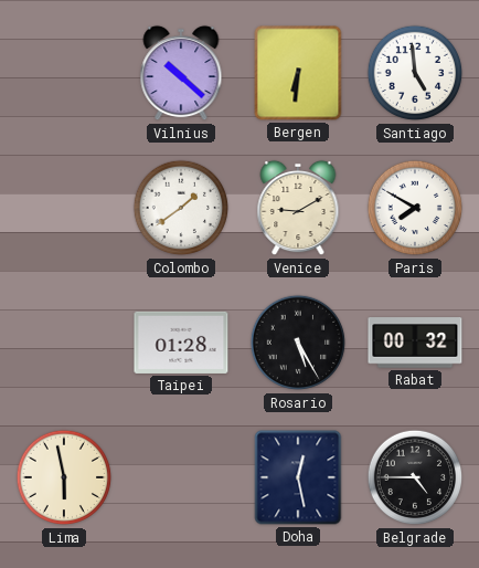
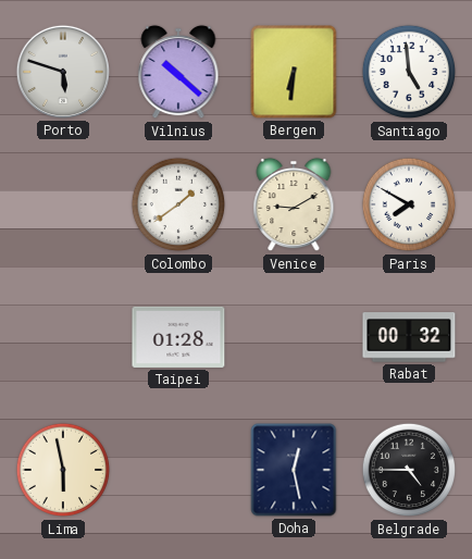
Porto: none -> 5:48 (63, 72)
Rosario: 5:25 -> none (298, 343)
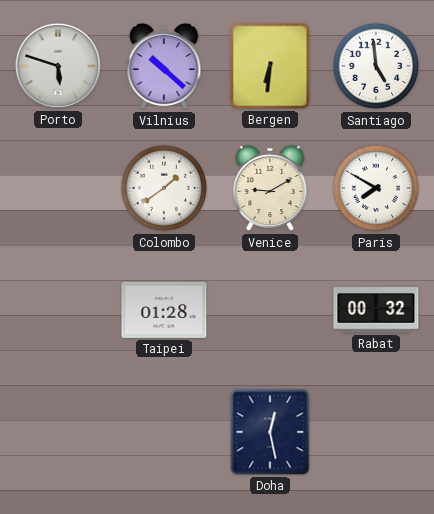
Lima: 5:58 -> none (63, 470)
Belgrade: 4:45 -> none (409, 470)
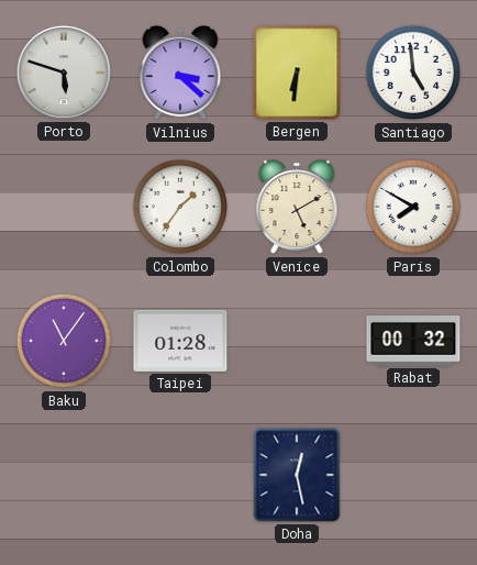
Vilnius: 10:22 -> 3:22 (180, 73)
Colombo: 1:39 -> 1:36 (180, 207)
Venice: 9:10 -> 5:10 (297, 207)
Baku: none -> 11:06 (64, 341)
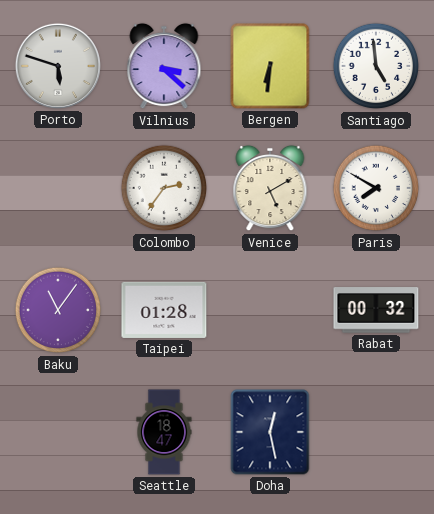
Colombo: 1:36 -> 2:36 (164, 188)
Seattle: none -> 18:47 (164, 432)
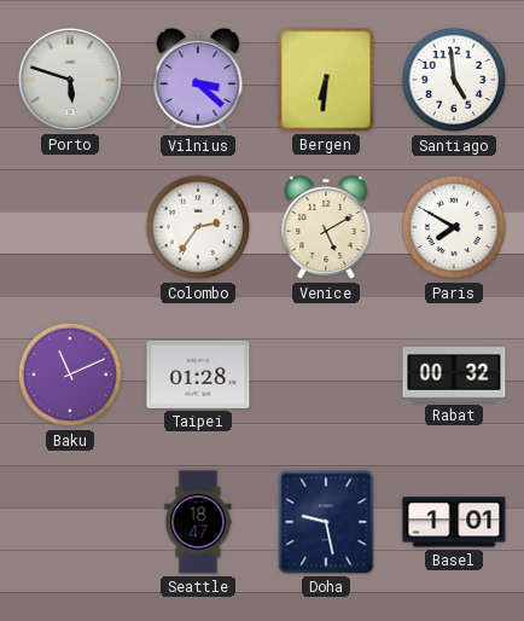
Baku: 11:06 -> 11:11 (70, 375)
Doha: 12:28 -> 9:28 (326, 522)
Basel: none -> 1:01 (454, 522)
